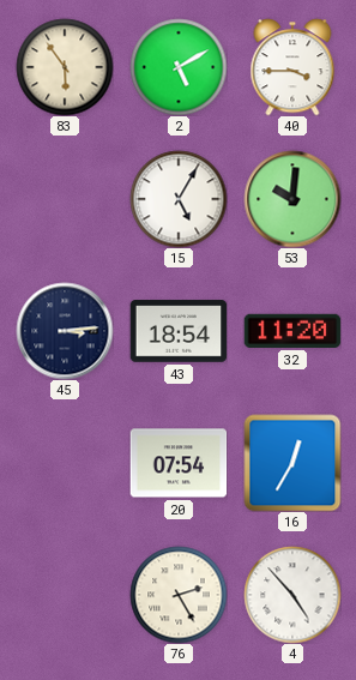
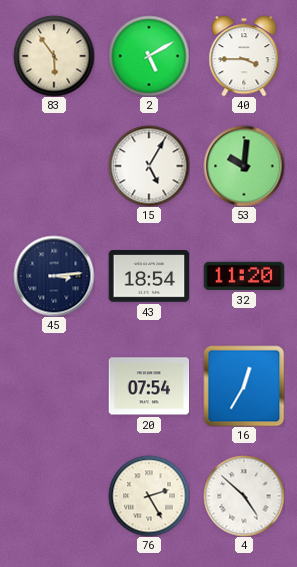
4: 4:53 -> 4:52 (244, 496)
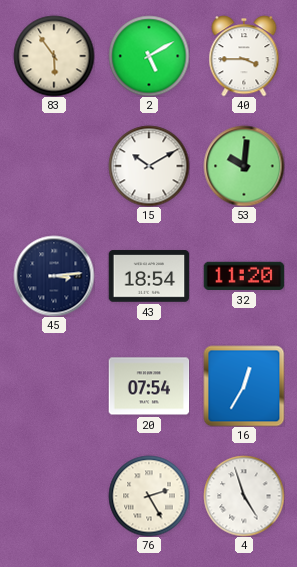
15: 5:05 -> 10:10 (149, 166)
4: 4:52 -> 4:57 (244, 496)
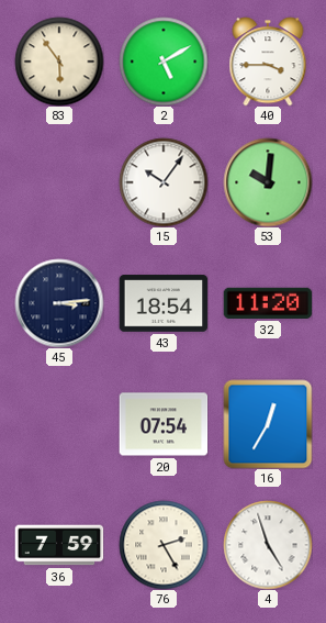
15: 10:10 -> 10:06 (164, 182)
36: none -> 7:59 (59, 545)
